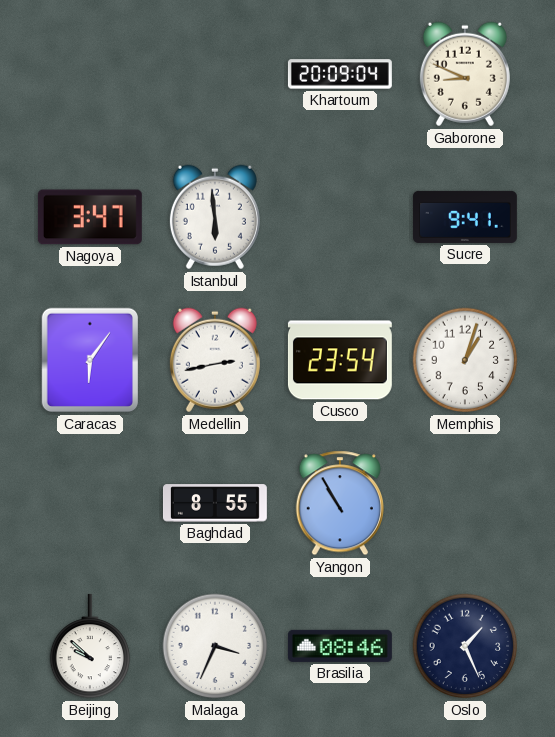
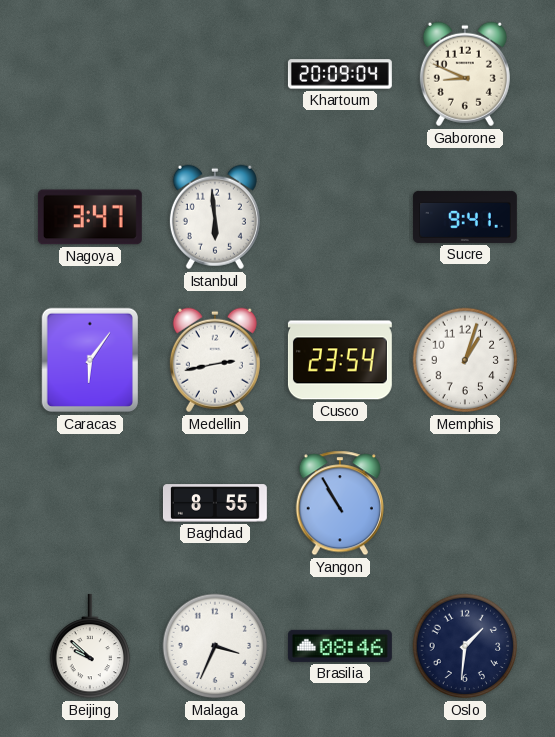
Oslo: 1:26 -> 1:31 (465, 646)
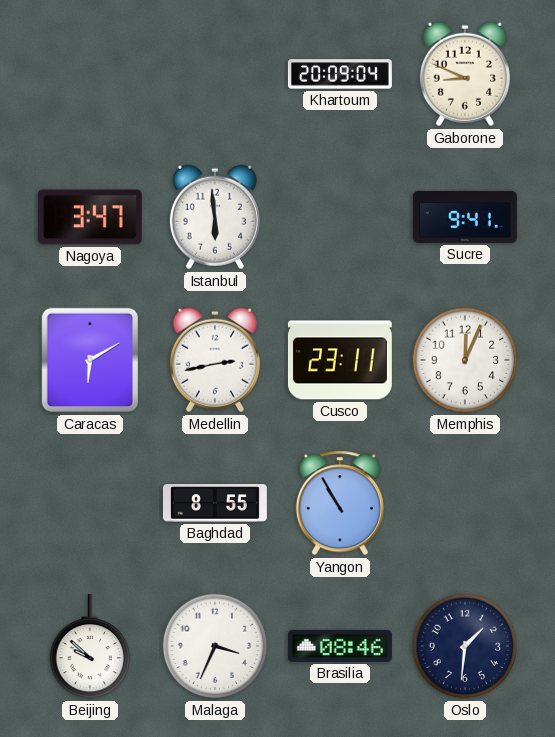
Caracas: 6:06 -> 6:10 (89, 360)
Cusco: 23:54 -> 23:11 (340, 360)
Memphis: 1:03 -> 12:04 (465, 360)
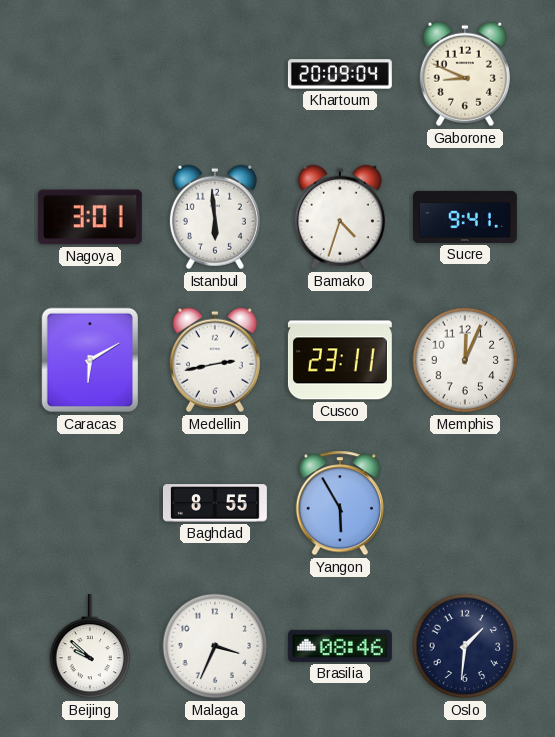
Nagoya: 3:47 -> 3:01 (90, 217)
Bamako: none -> 4:33 (340, 217)
Yangon: 10:55 -> 5:55 (340, 503)
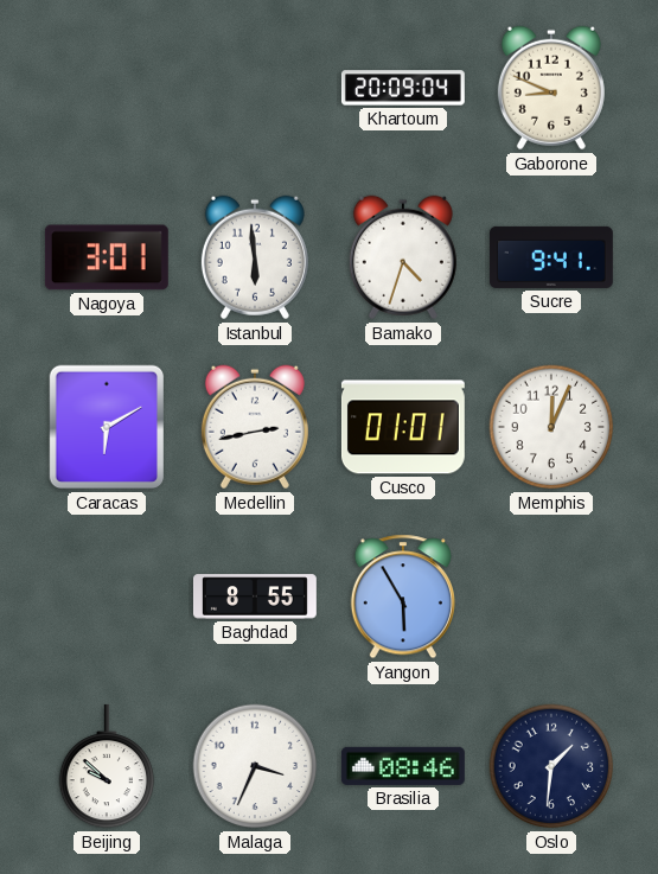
Cusco: 23:11 -> 01:01 (403, 427)
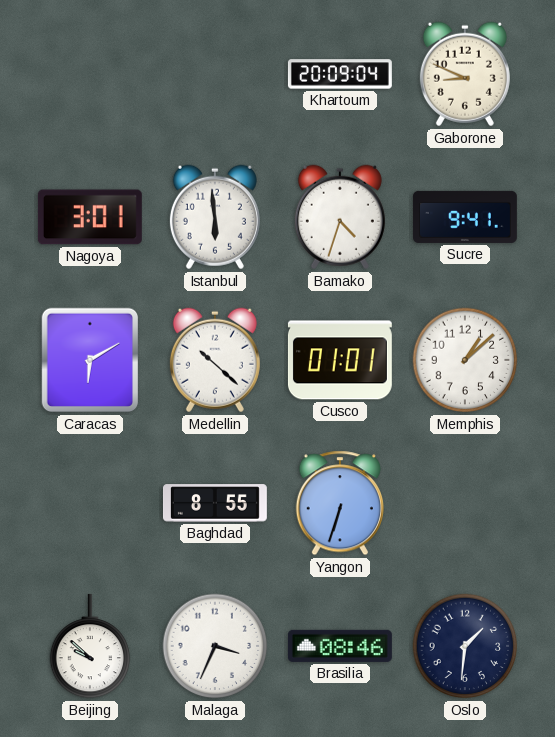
Medellin: 2:43 -> 10:22 (215, 360)
Memphis: 12:04 -> 1:08 (465, 360)
Yangon: 5:55 -> 6:33 (340, 503)
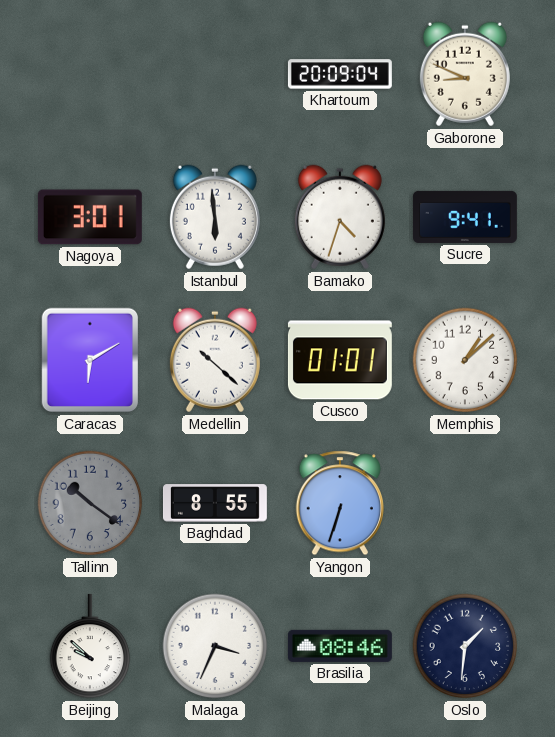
Tallinn: none -> 10:21 (90, 503)
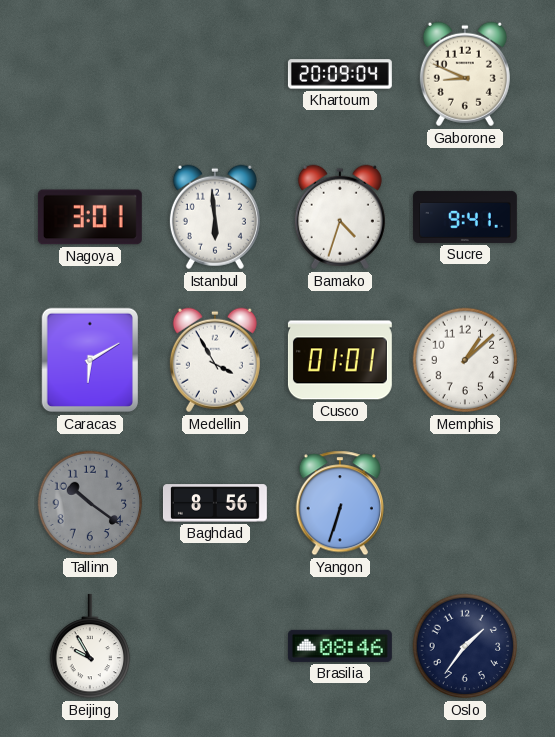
Medellin: 10:22 -> 3:55 (215, 360)
Baghdad: 8:55 -> 8:56 (215, 503)
Beijing: 9:52 -> 9:55 (90, 646)
Malaga: 3:34 -> none (215, 646)
Oslo: 1:31 -> 1:36 (465, 646)
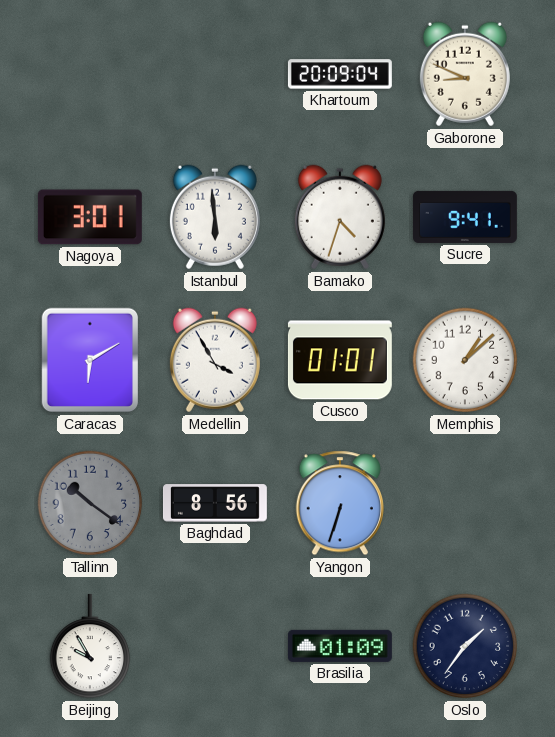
Brasilia: 08:46 -> 01:09 (340, 646)
